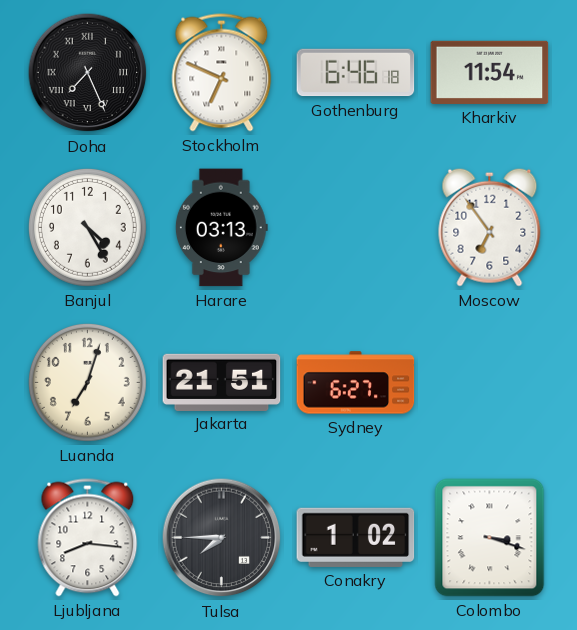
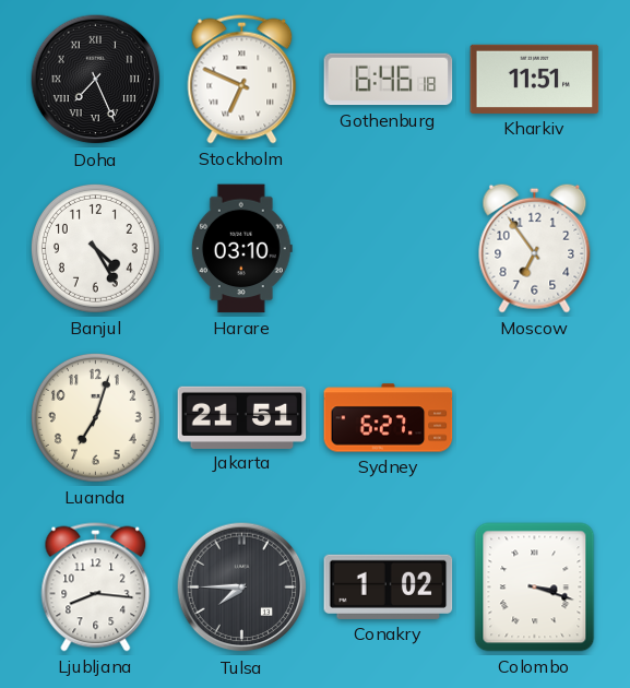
Kharkiv: 11:54 -> 11:51 (535, 79)
Harare: 03:13 -> 03:10 (241, 249)
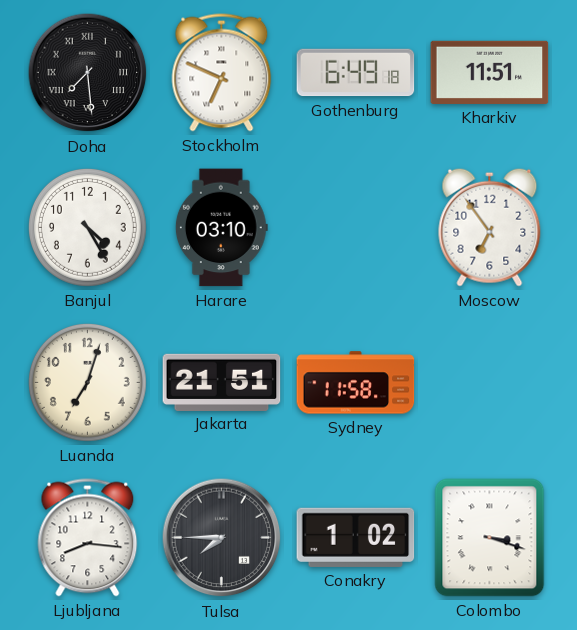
Doha: 7:26 -> 7:29 (88, 73)
Gothenburg: 6:46 -> 6:49 (356, 73)
Sydney: 6:27 -> 11:58 (356, 383)
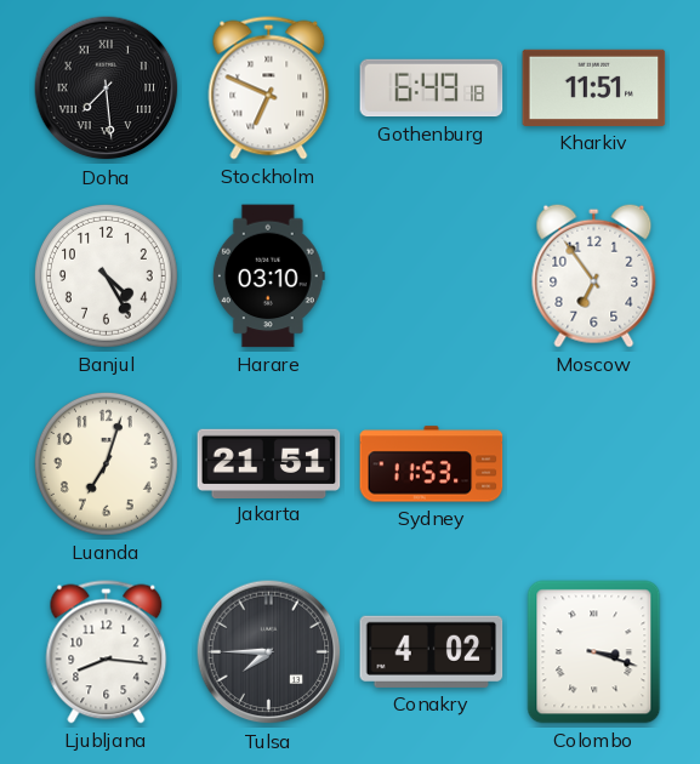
Sydney: 11:58 -> 11:53 (432, 464)
Conakry: 1:02 -> 4:02 (432, 651)
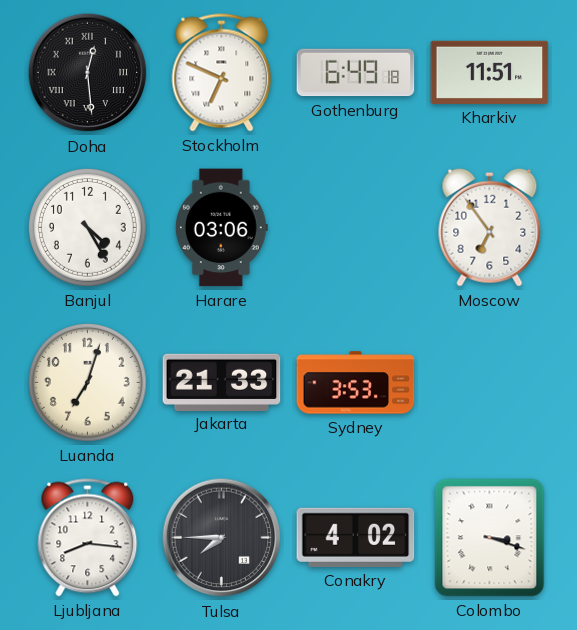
Doha: 7:29 -> 12:29 (88, 73)
Harare: 03:10 -> 03:06 (221, 228)
Jakarta: 21:51 -> 21:33 (222, 382)
Sydney: 11:53 -> 3:53 (356, 383)
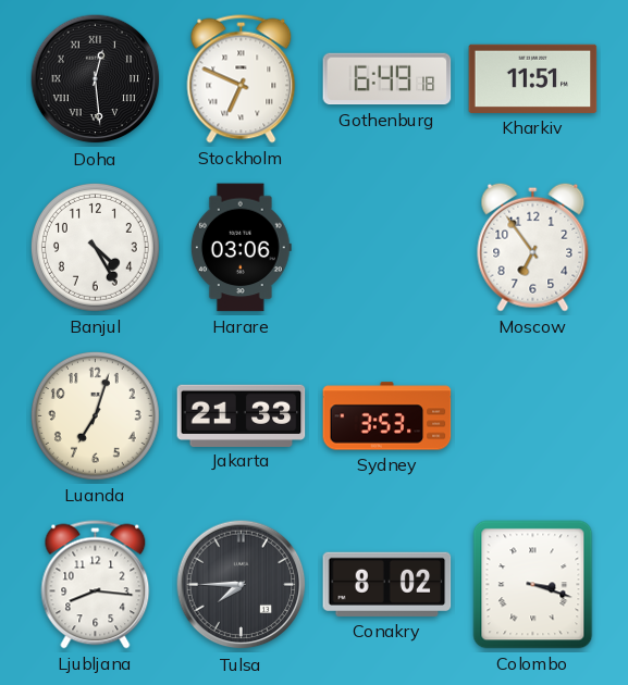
Conakry: 4:02 -> 8:02 (387, 584)
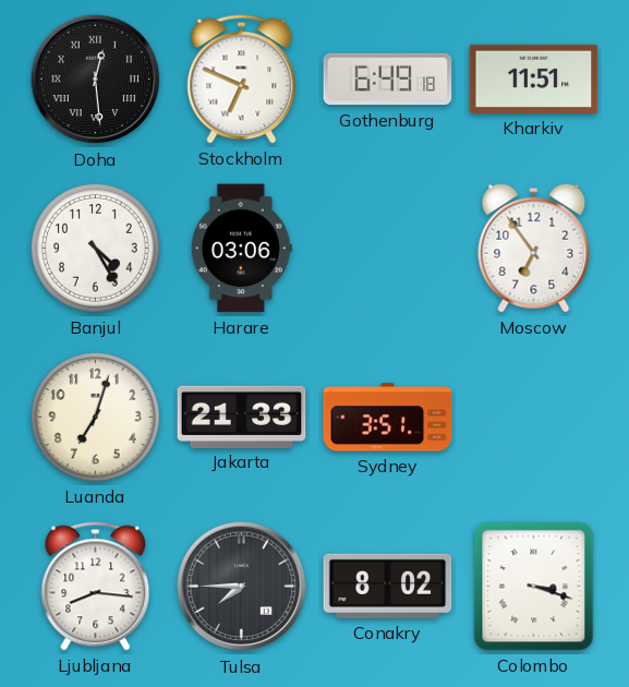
Sydney: 3:53 -> 3:51 (388, 418)
